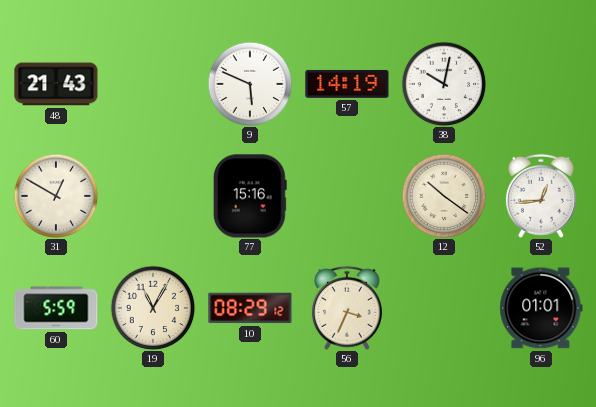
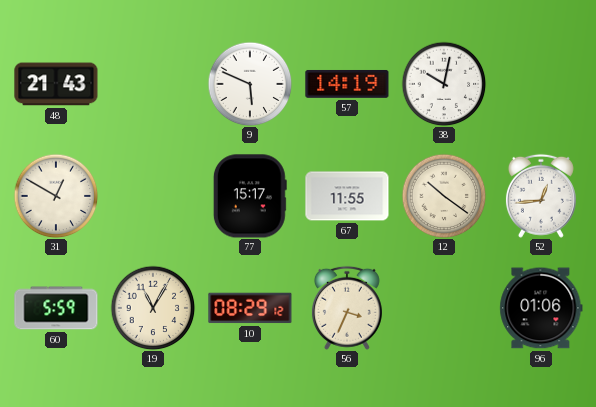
77: 15:16 -> 15:17 (250, 196)
67: none -> 11:55 (347, 196)
96: 01:01 -> 01:06 (541, 308)
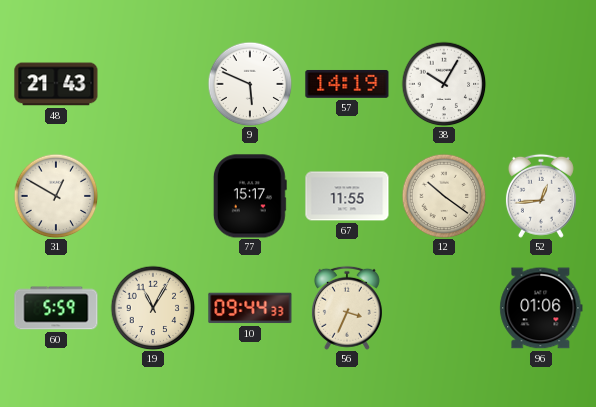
38: 10:02 -> 10:05 (444, 84)
10: 08:29 -> 09:44 (250, 308)
